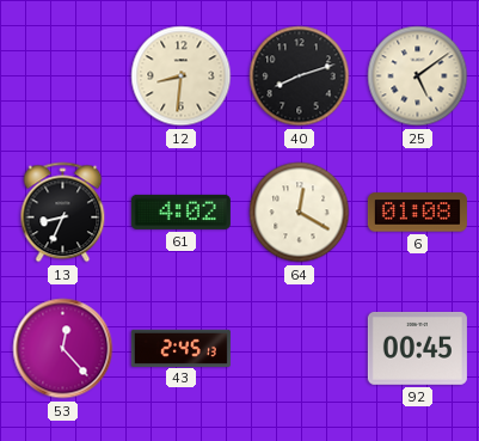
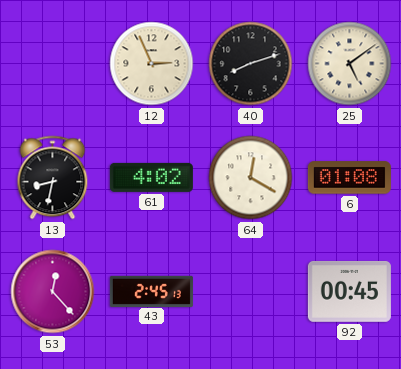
12: 8:31 -> 2:56 (152, 64)
13: 8:34 -> 8:32 (53, 178)
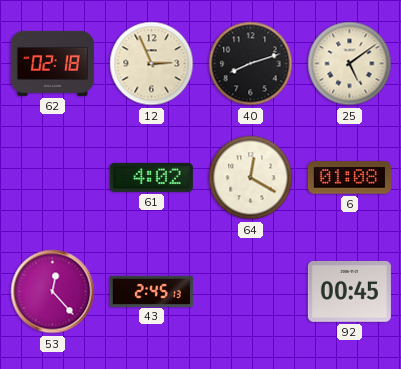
62: none -> 02:18 (52, 63)
13: 8:32 -> none (53, 178)
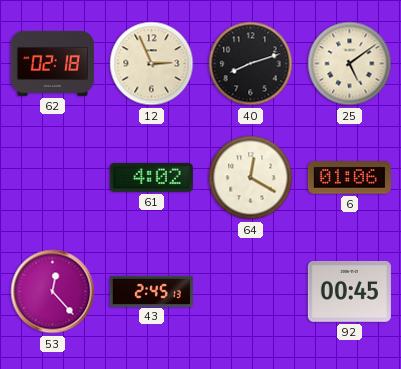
6: 01:08 -> 01:06 (349, 178)
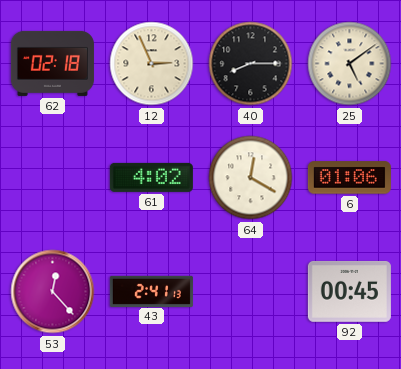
40: 8:12 -> 8:15 (251, 64)
43: 2:45 -> 2:41 (151, 291)
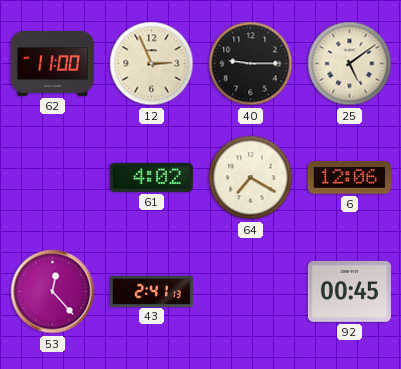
62: 02:18 -> 11:00 (52, 63)
40: 8:15 -> 9:15 (251, 64)
64: 12:20 -> 7:20 (251, 178)
6: 01:06 -> 12:06 (349, 178)
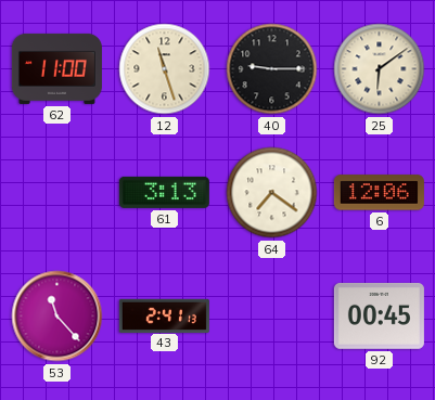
12: 2:56 -> 11:27 (165, 69)
25: 5:09 -> 6:09 (380, 69)
61: 4:02 -> 3:13 (164, 192)
64: 7:20 -> 7:21 (272, 193)
53: 12:23 -> 11:23 (57, 317)
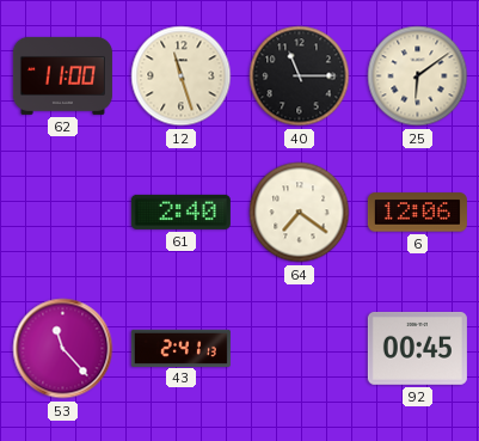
40: 9:15 -> 11:15 (300, 76)
61: 3:13 -> 2:40 (180, 212)
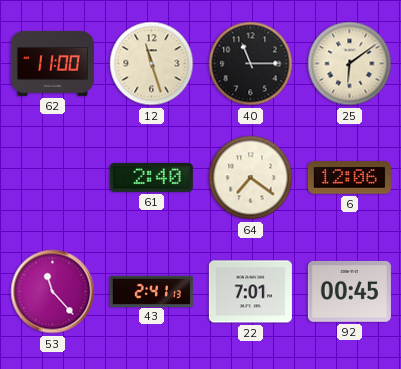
22: none -> 7:01 (250, 292)
